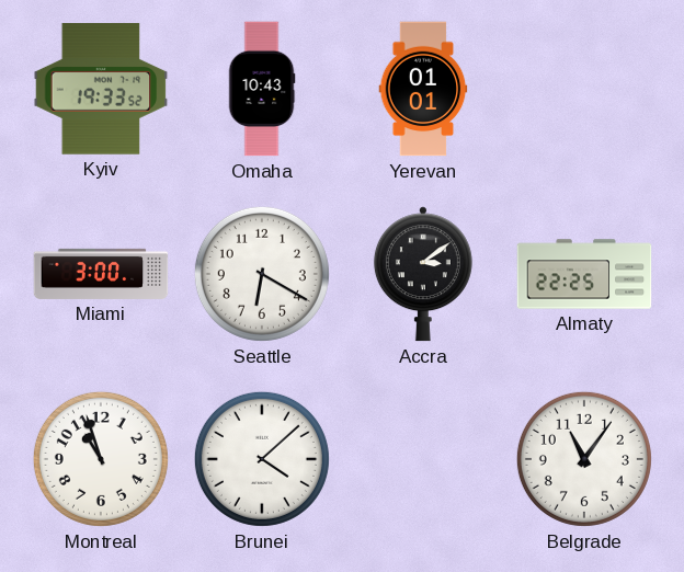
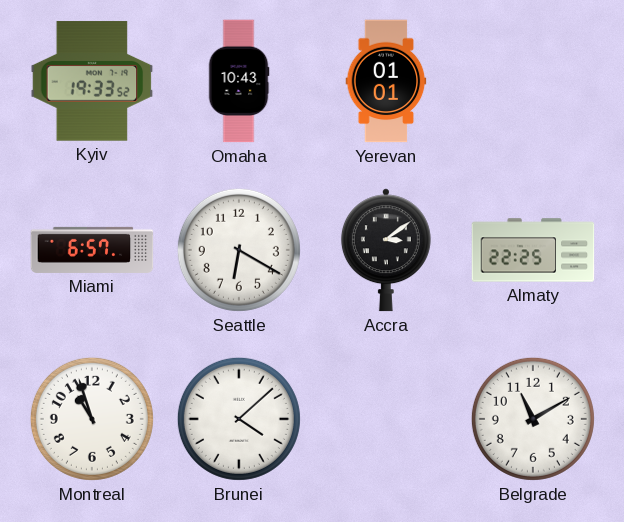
Miami: 3:00 -> 6:57 (92, 250)
Belgrade: 11:06 -> 11:10 (533, 419)
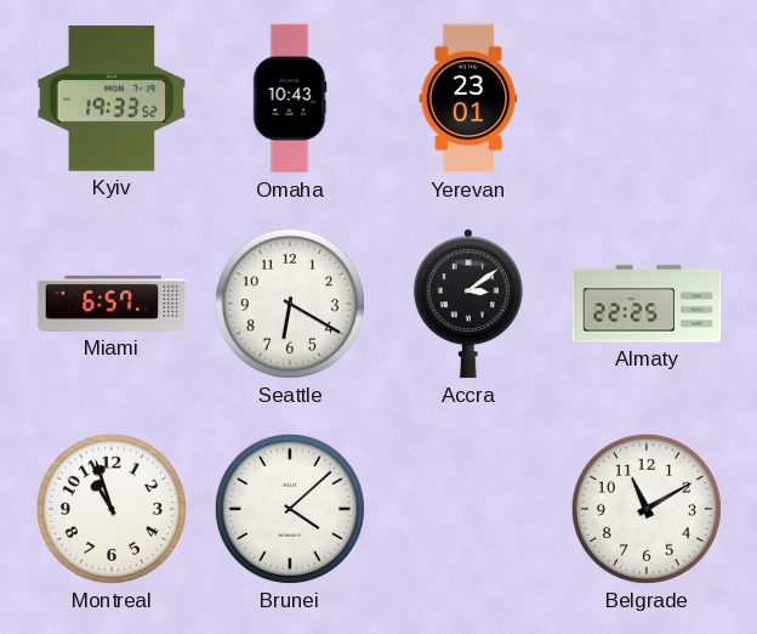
Yerevan: 01:01 -> 23:01 (468, 98)
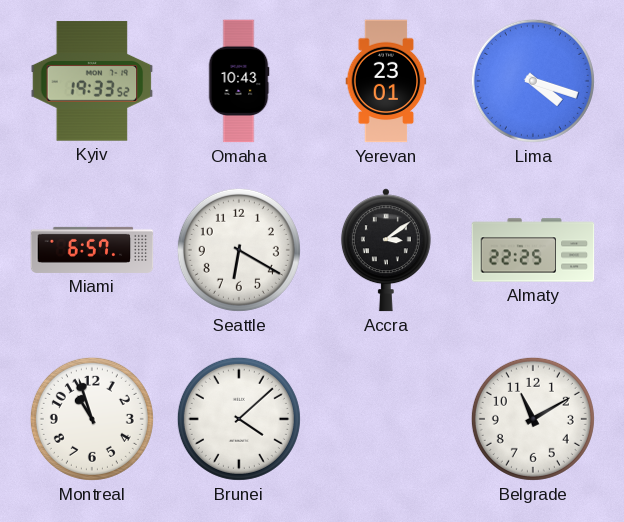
Lima: none -> 4:18 (533, 81)
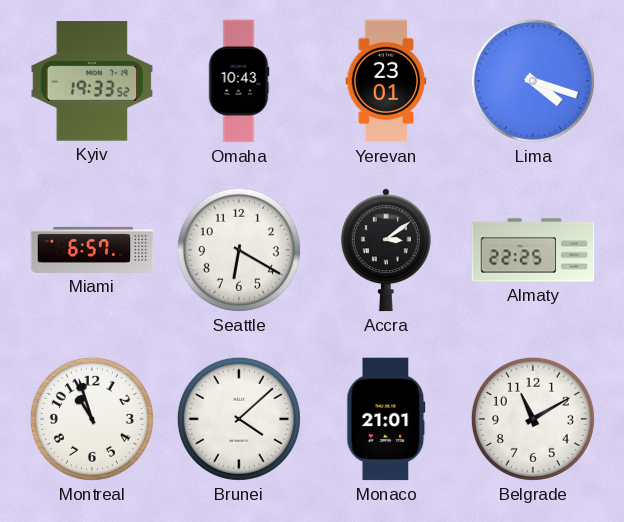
Monaco: none -> 21:01 (386, 419)
